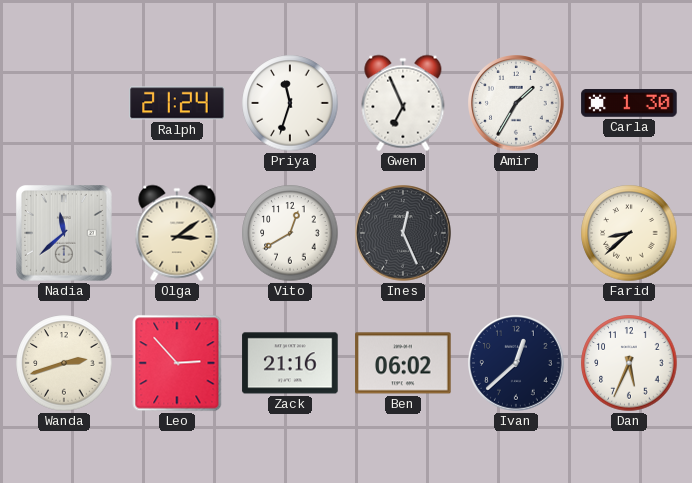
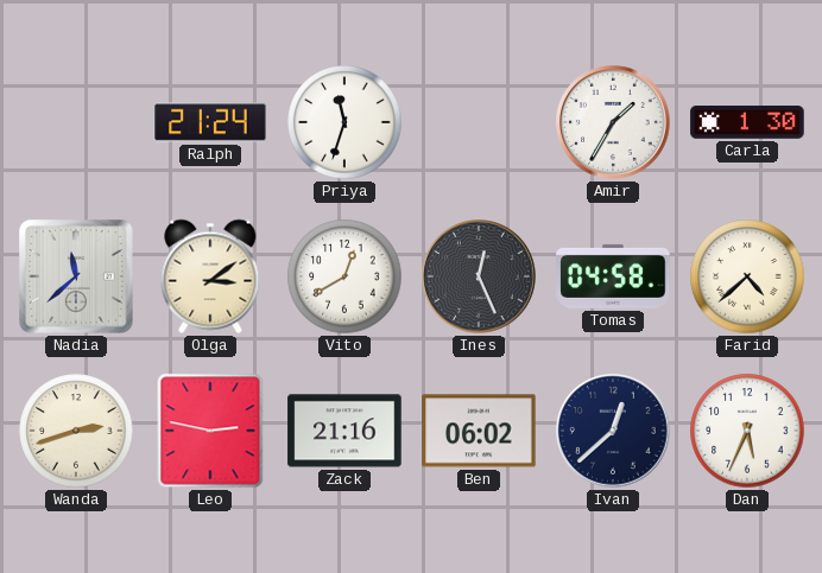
Gwen: 6:56 -> none (403, 103)
Tomas: none -> 04:58 (613, 276)
Farid: 8:38 -> 4:38 (747, 276)
Leo: 2:53 -> 2:47 (210, 431)
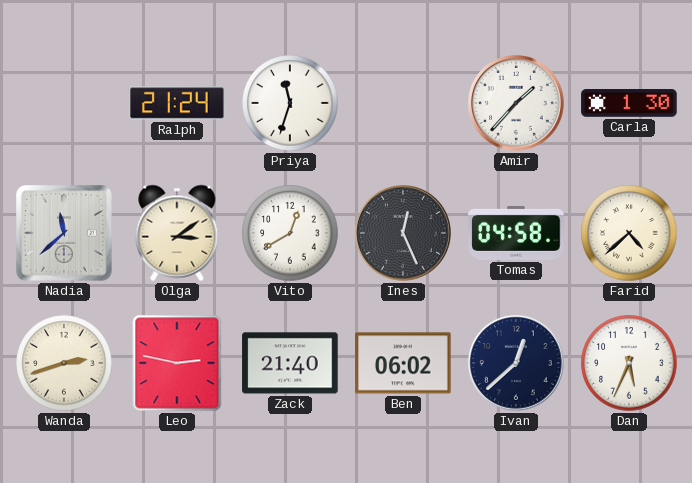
Amir: 1:35 -> 1:37 (516, 103)
Zack: 21:16 -> 21:40 (290, 363)
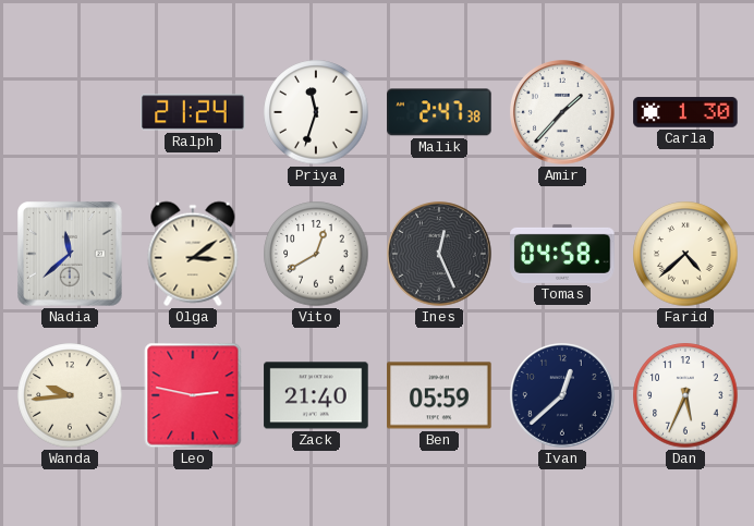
Malik: none -> 2:47 (439, 112)
Wanda: 2:42 -> 9:44 (70, 395)
Ben: 06:02 -> 05:59 (439, 395)
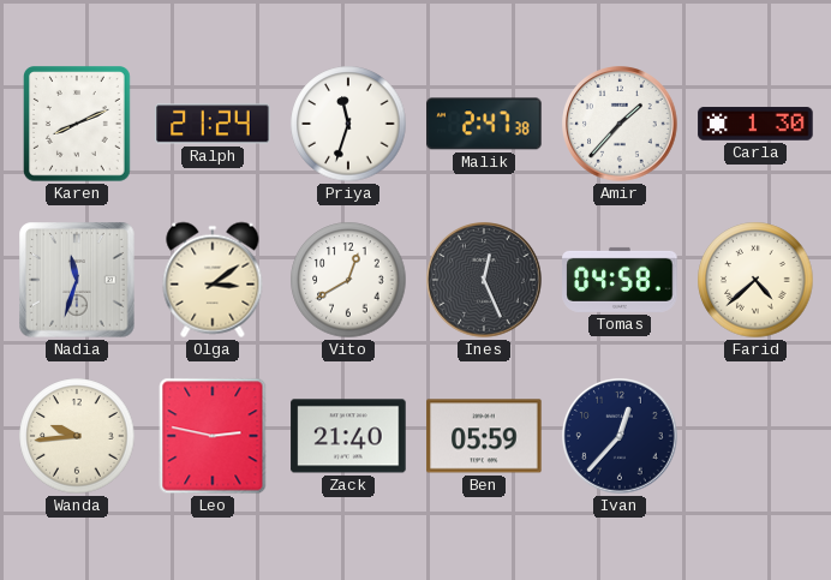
Karen: none -> 8:11 (78, 125)
Nadia: 11:38 -> 11:33 (77, 280)
Ivan: 12:38 -> 12:37 (620, 436)
Dan: 5:34 -> none (685, 395)
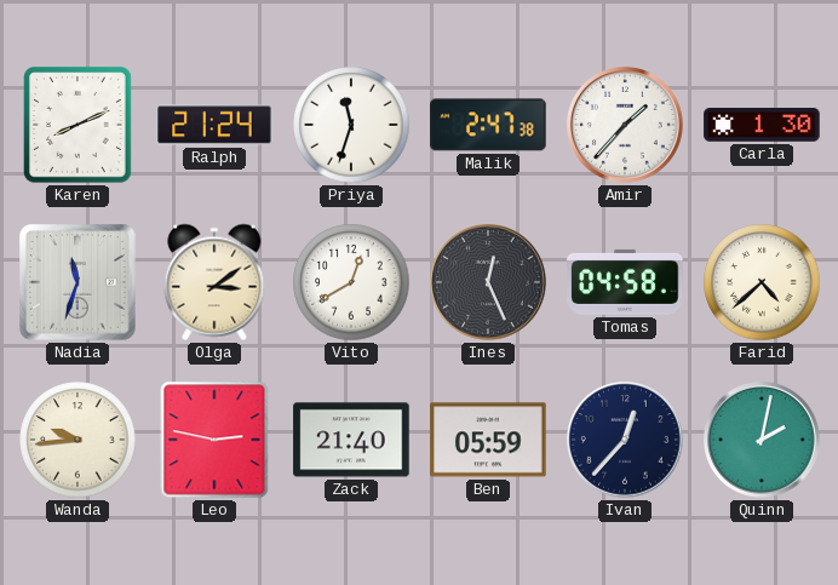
Quinn: none -> 2:02 (762, 440)
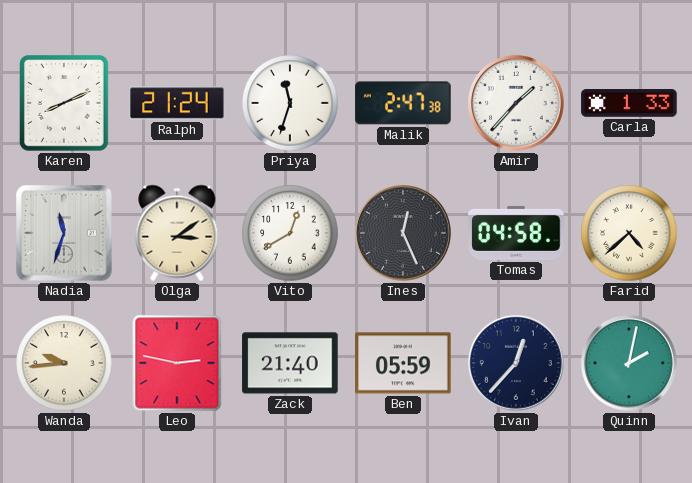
Carla: 1:30 -> 1:33 (629, 103)
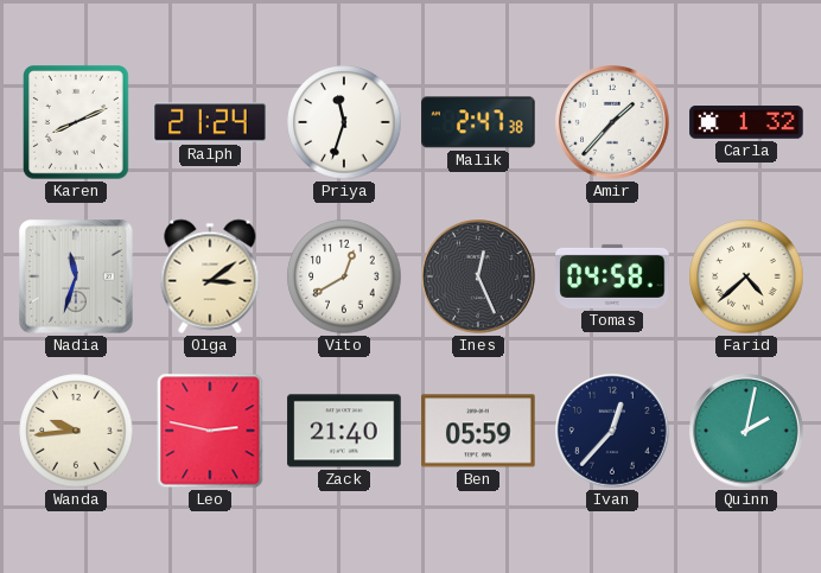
Carla: 1:33 -> 1:32 (746, 122)
